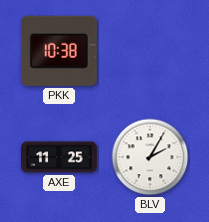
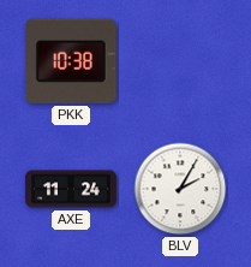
AXE: 11:25 -> 11:24 (71, 189)
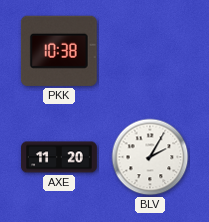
AXE: 11:24 -> 11:20 (59, 157)
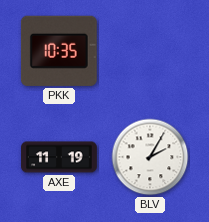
PKK: 10:38 -> 10:35 (59, 51)
AXE: 11:20 -> 11:19 (59, 157)
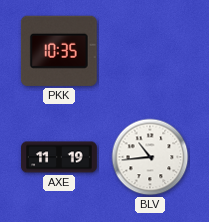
BLV: 2:05 -> 10:44 (150, 157)
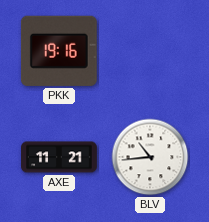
PKK: 10:35 -> 19:16 (59, 51)
AXE: 11:19 -> 11:21 (59, 157)
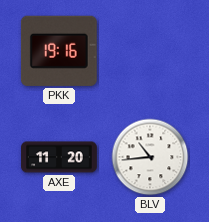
AXE: 11:21 -> 11:20 (59, 157)
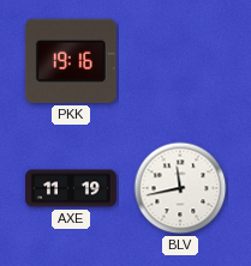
AXE: 11:20 -> 11:19 (71, 188)
BLV: 10:44 -> 11:43 (180, 188)
